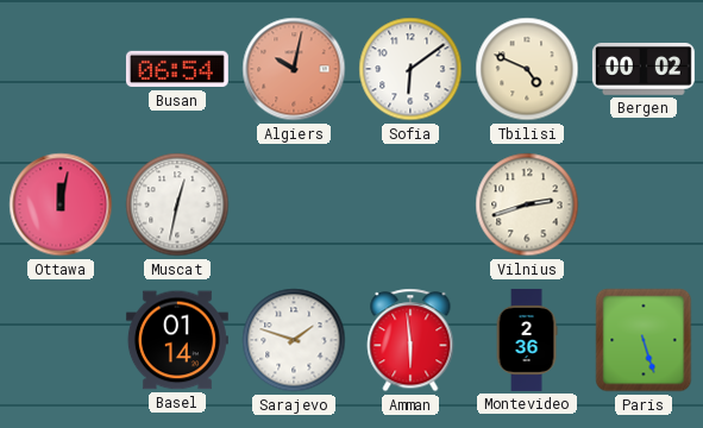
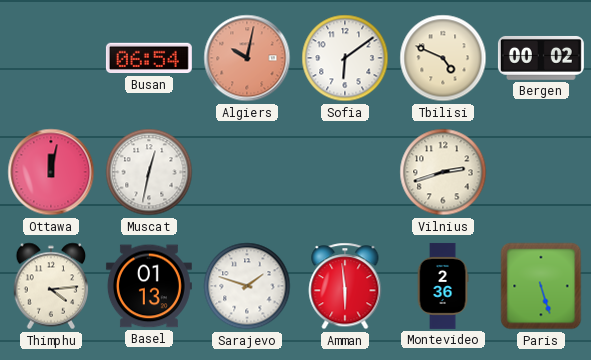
Thimphu: none -> 4:14 (51, 286)
Basel: 01:14 -> 01:13 (149, 286)
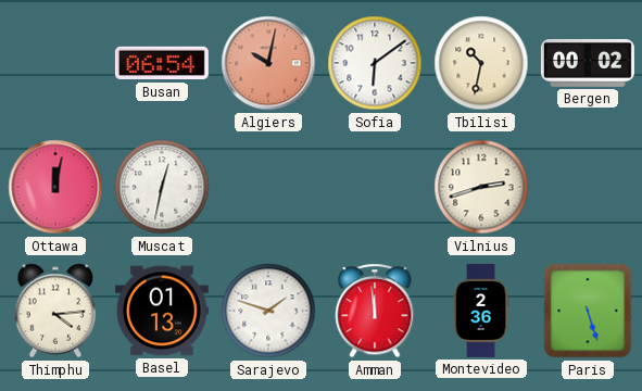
Tbilisi: 4:49 -> 10:32 (481, 63)
Amman: 5:59 -> 11:59 (375, 311)
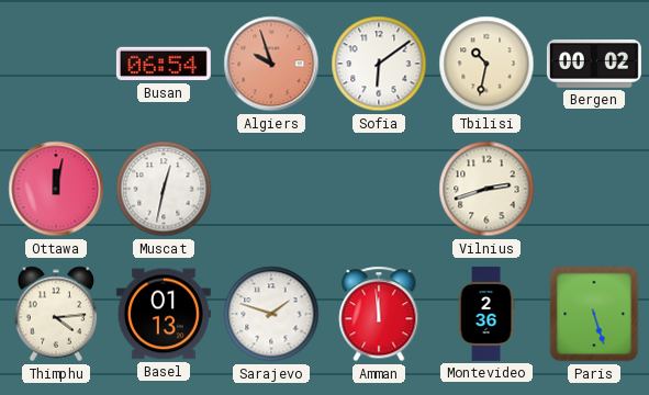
Algiers: 10:02 -> 9:57 (271, 64)
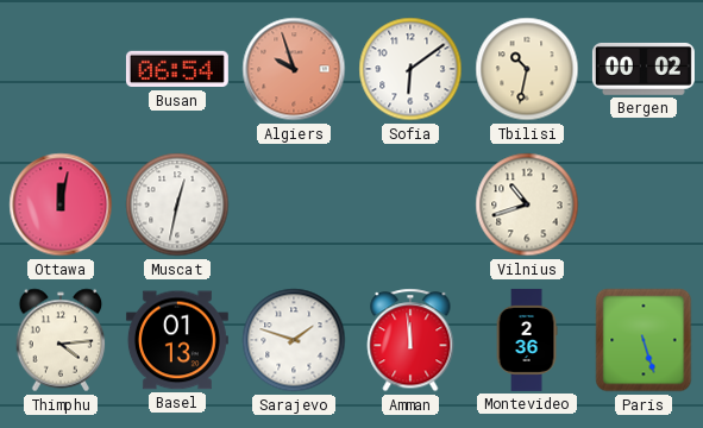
Vilnius: 2:42 -> 10:42 (527, 204)
